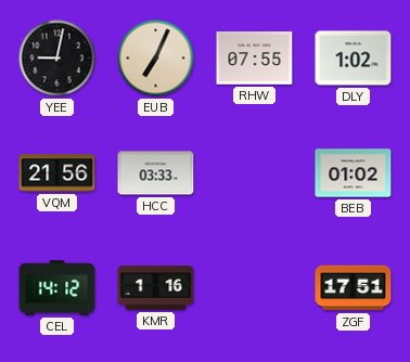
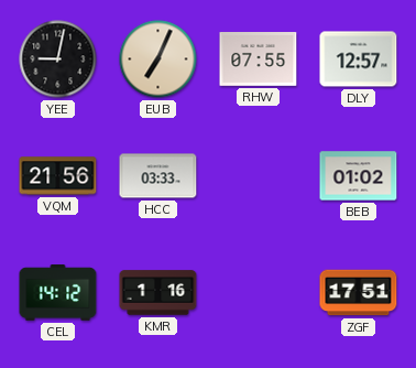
DLY: 1:02 -> 12:57 (359, 59)
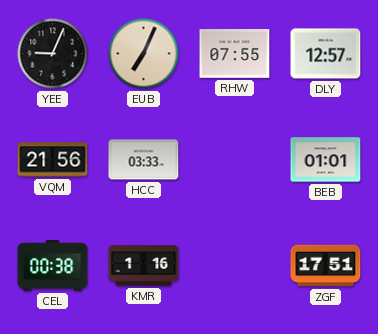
YEE: 9:02 -> 9:04 (53, 54)
BEB: 01:02 -> 01:01 (326, 160)
CEL: 14:12 -> 00:38 (53, 266)
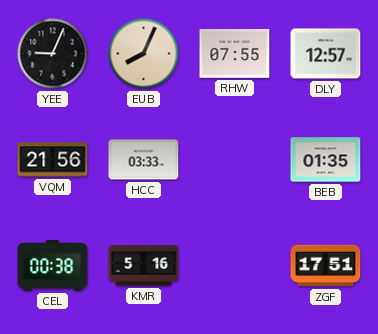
EUB: 7:04 -> 8:04 (144, 54)
BEB: 01:01 -> 01:35 (326, 160)
KMR: 1:16 -> 5:16 (144, 266)
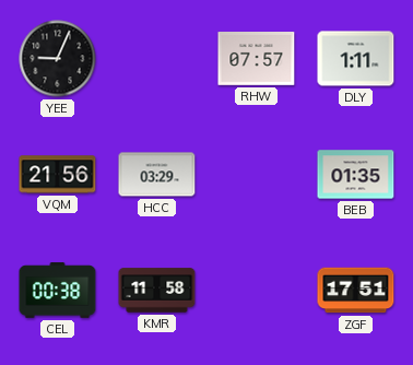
EUB: 8:04 -> none (144, 54)
RHW: 07:55 -> 07:57 (257, 59)
DLY: 12:57 -> 1:11 (356, 59)
HCC: 03:33 -> 03:29 (157, 175)
KMR: 5:16 -> 11:58 (157, 291)
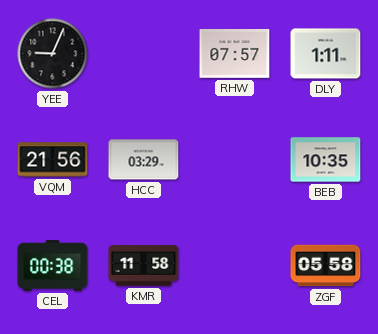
BEB: 01:35 -> 10:35 (326, 160)
ZGF: 17:51 -> 05:58 (326, 266)
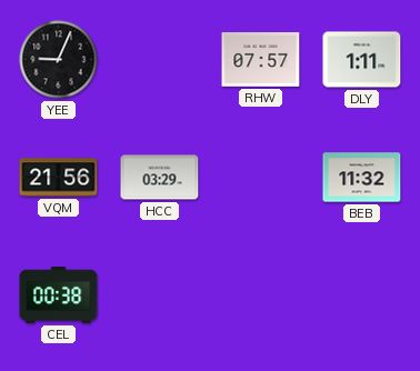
BEB: 10:35 -> 11:32 (362, 178)
KMR: 11:58 -> none (144, 266)
ZGF: 05:58 -> none (326, 266)
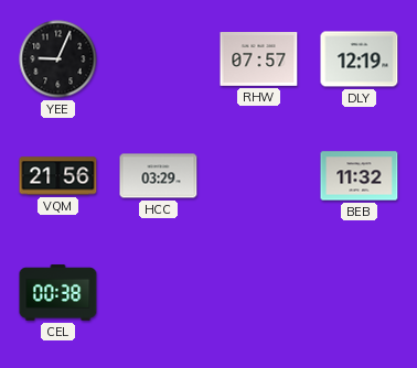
DLY: 1:11 -> 12:19 (360, 59)
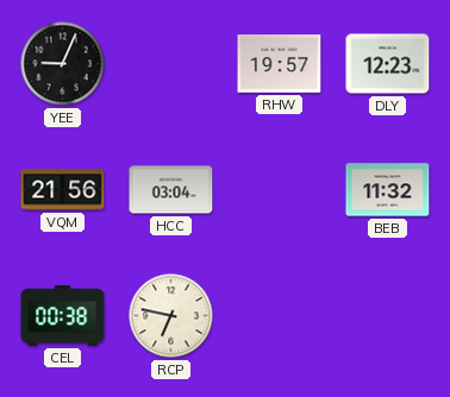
RHW: 07:57 -> 19:57 (280, 64)
DLY: 12:19 -> 12:23 (388, 64)
HCC: 03:29 -> 03:04 (171, 190)
RCP: none -> 6:47 (171, 316)
